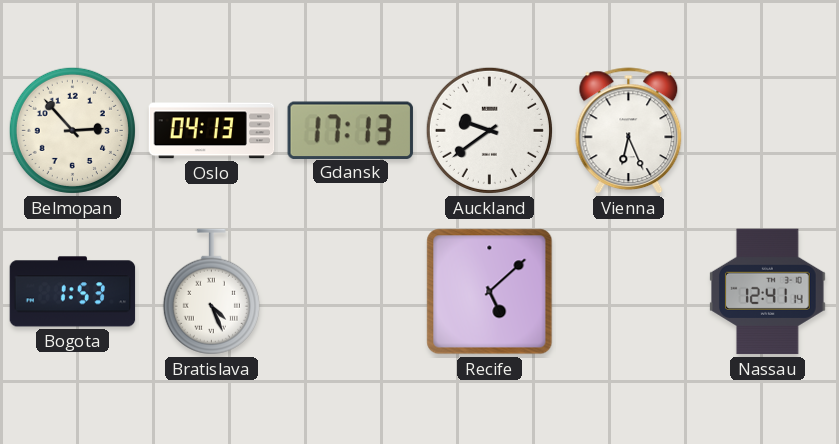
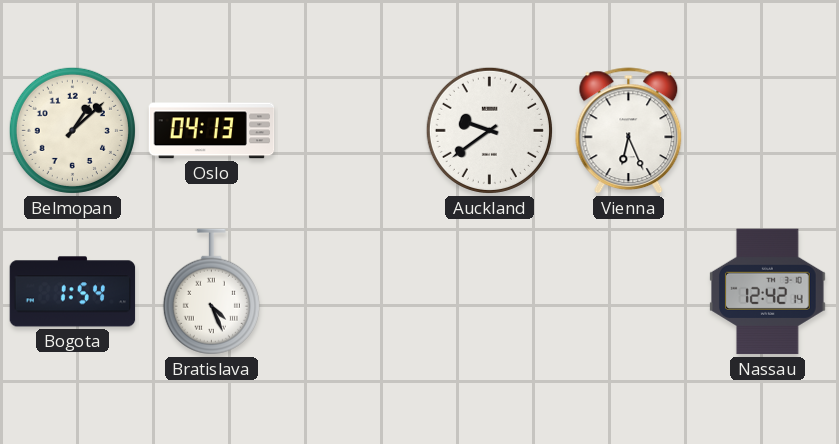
Belmopan: 2:53 -> 1:08 (72, 130)
Gdansk: 17:13 -> none (350, 130)
Bogota: 1:53 -> 1:54 (73, 292)
Recife: 5:08 -> none (490, 292)
Nassau: 12:41 -> 12:42 (768, 292)
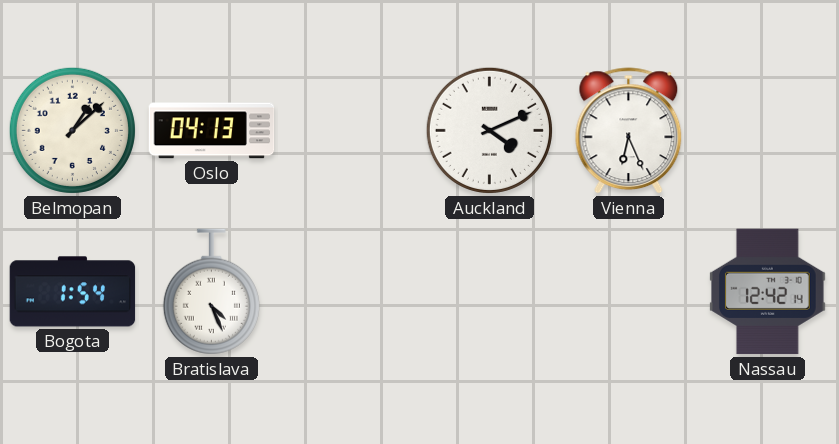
Auckland: 9:39 -> 4:11 (489, 130)
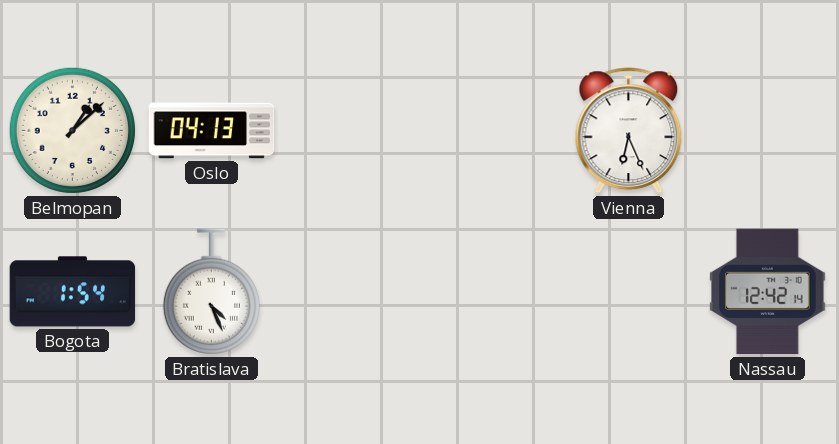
Auckland: 4:11 -> none (489, 130)
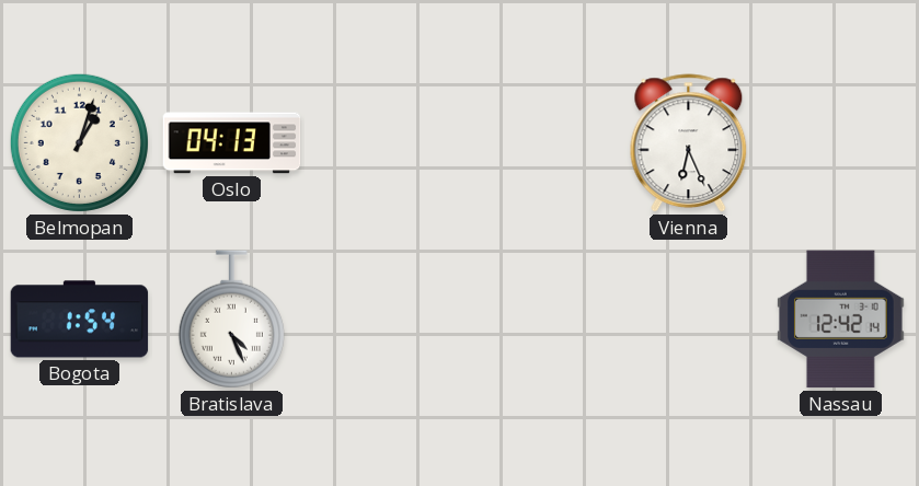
Belmopan: 1:08 -> 1:03 (79, 142)
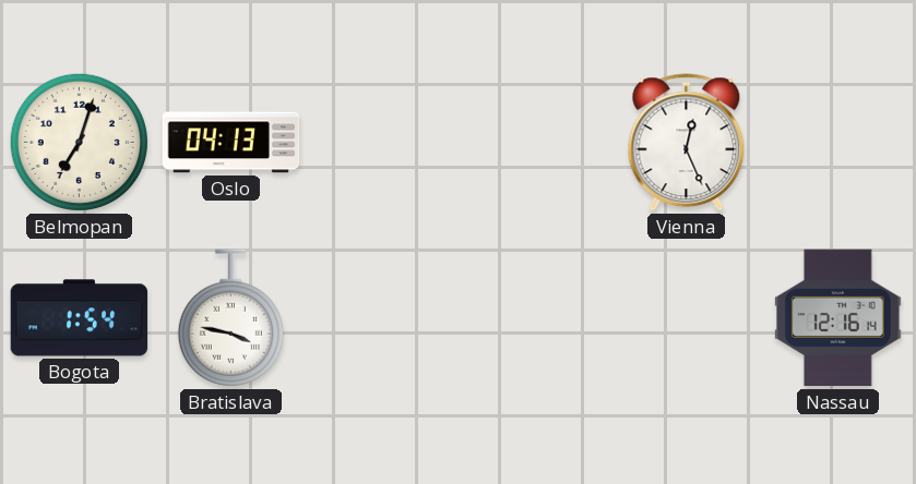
Belmopan: 1:03 -> 7:03 (79, 142)
Vienna: 6:26 -> 12:26 (687, 143)
Bratislava: 4:26 -> 3:47 (230, 318)
Nassau: 12:42 -> 12:16 (838, 318)
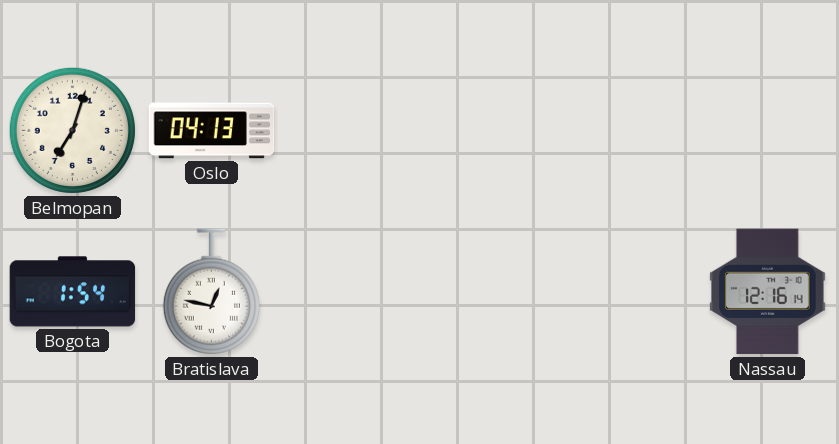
Vienna: 12:26 -> none (687, 143)
Bratislava: 3:47 -> 12:47 (211, 292)
